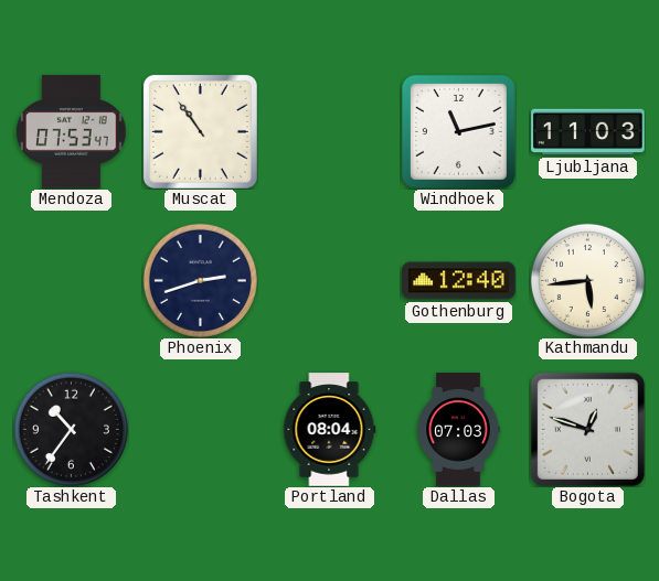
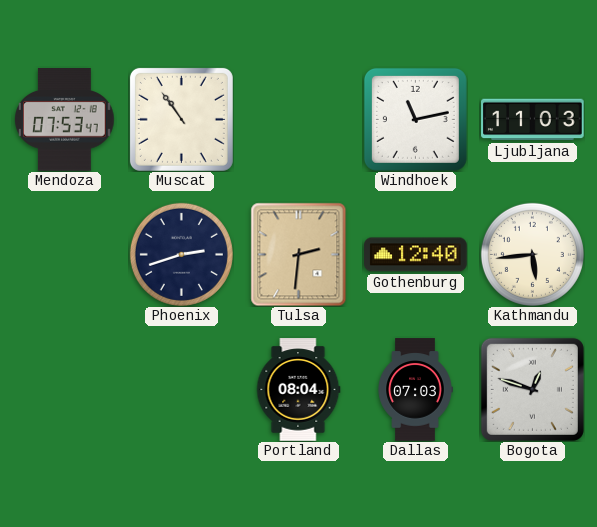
Tulsa: none -> 2:31 (299, 254)
Tashkent: 10:36 -> none (71, 429)
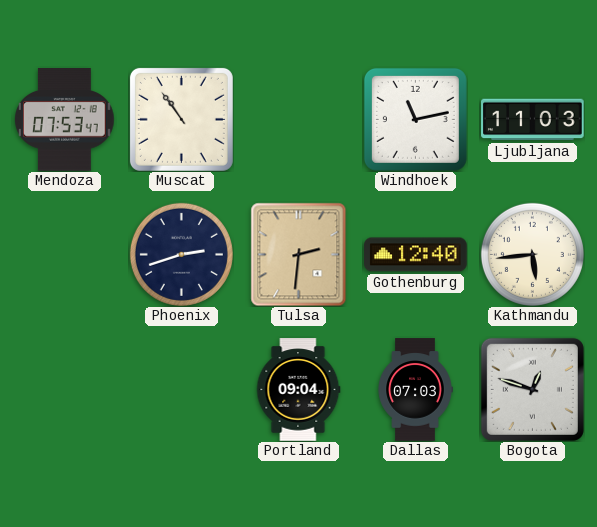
Portland: 08:04 -> 09:04 (298, 390)
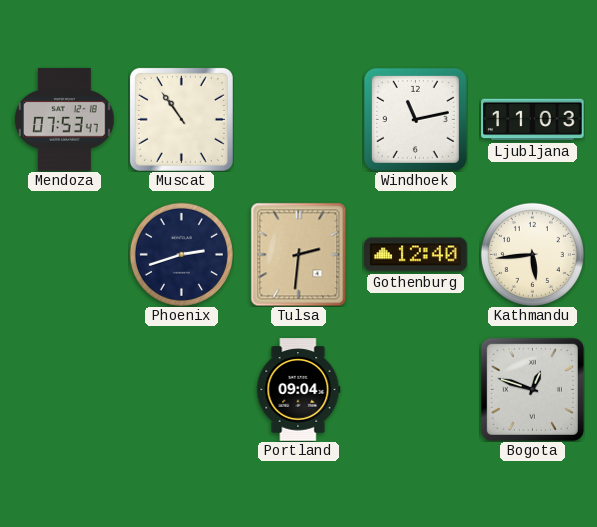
Dallas: 07:03 -> none (415, 390)
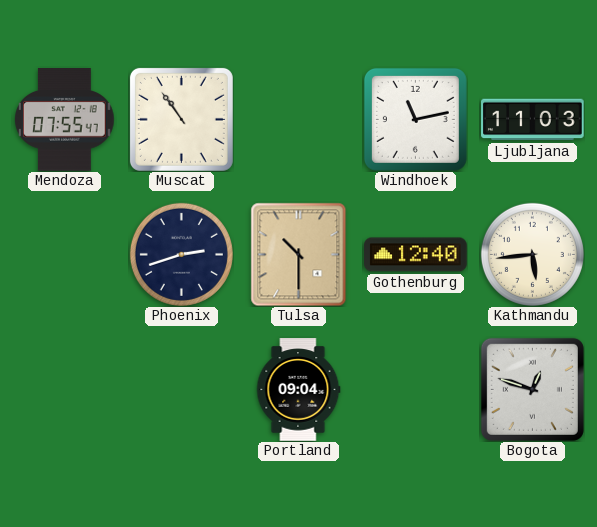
Mendoza: 07:53 -> 07:55 (65, 120)
Tulsa: 2:31 -> 10:30 (299, 254)
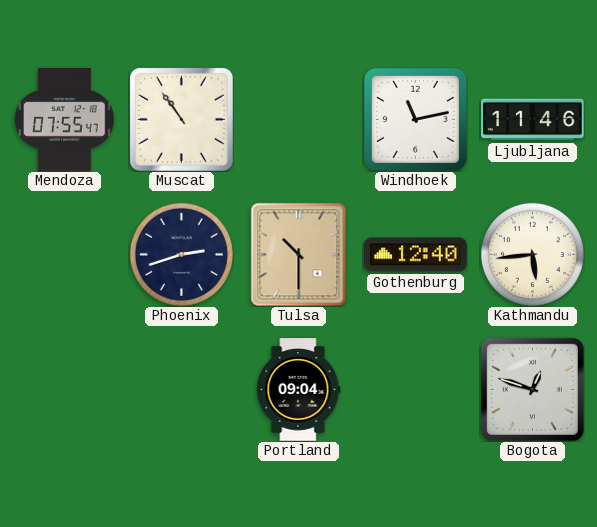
Ljubljana: 11:03 -> 11:46 (533, 120)
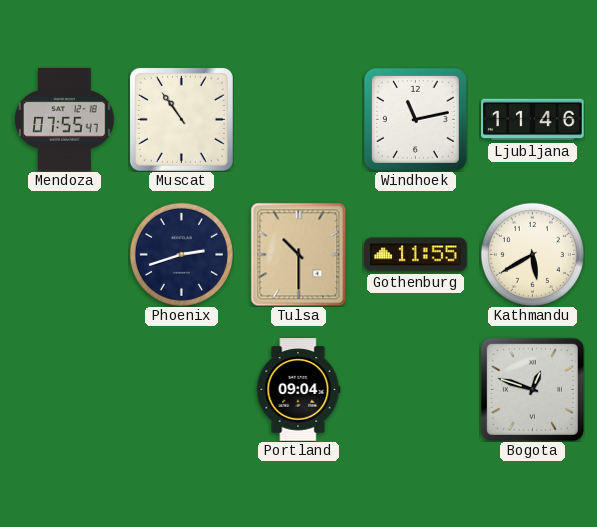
Gothenburg: 12:40 -> 11:55 (416, 255)
Kathmandu: 5:44 -> 5:40 (532, 254)
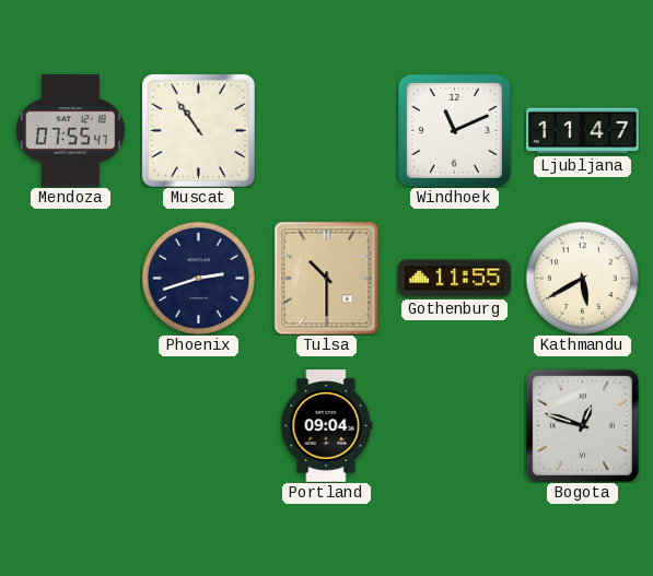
Windhoek: 11:13 -> 11:11 (454, 130)
Ljubljana: 11:46 -> 11:47 (583, 131)
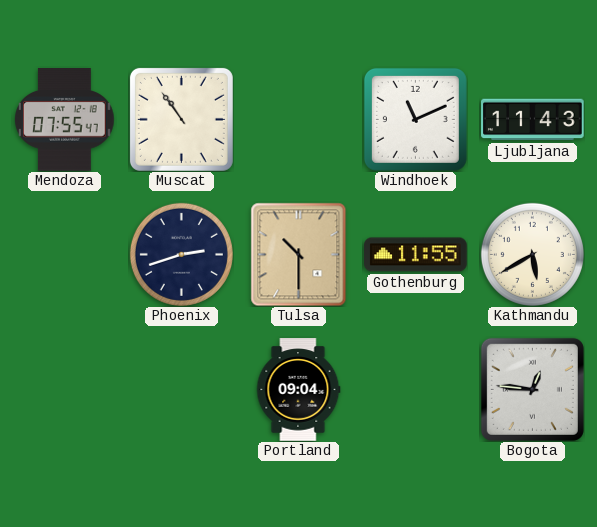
Ljubljana: 11:47 -> 11:43 (533, 120)
Bogota: 12:48 -> 12:46 (532, 389)
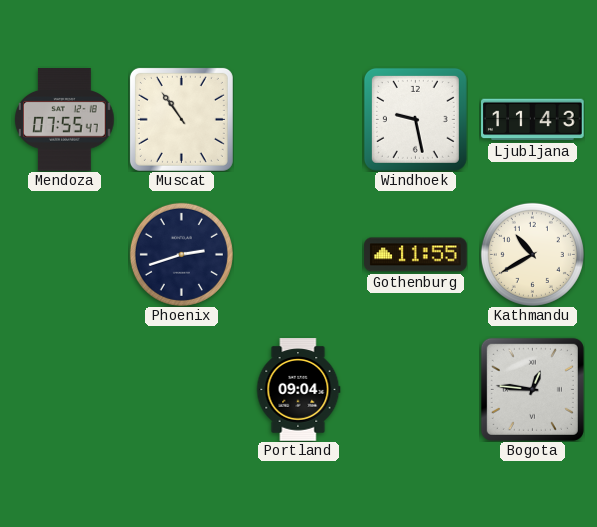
Windhoek: 11:11 -> 9:28 (415, 119)
Tulsa: 10:30 -> none (299, 254)
Kathmandu: 5:40 -> 10:40 (532, 254)
